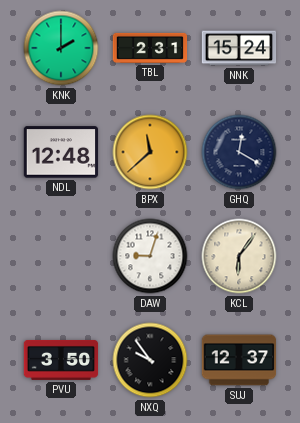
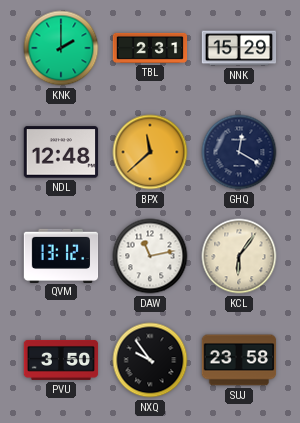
NNK: 15:24 -> 15:29 (239, 48)
QVM: none -> 13:12 (61, 255)
DAW: 9:03 -> 11:13 (150, 256)
SUJ: 12:37 -> 23:58 (239, 360)
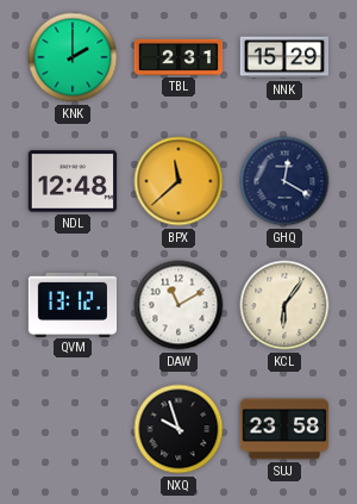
DAW: 11:13 -> 11:10 (178, 305)
PVU: 3:50 -> none (61, 360)
NXQ: 9:54 -> 9:57 (178, 429)
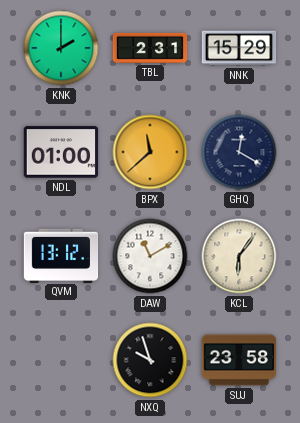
NDL: 12:48 -> 01:00 (61, 152)
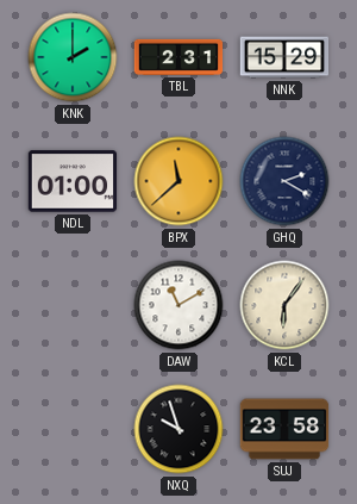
GHQ: 12:20 -> 2:20 (284, 181)
QVM: 13:12 -> none (61, 255)
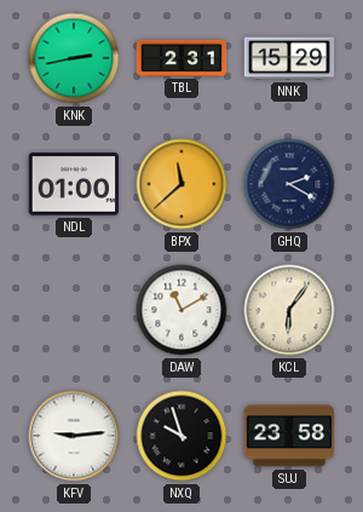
KNK: 2:00 -> 2:43 (74, 58)
KFV: none -> 9:14 (74, 436)
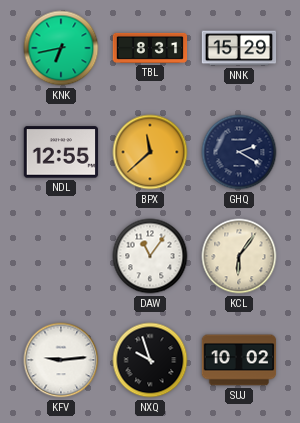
KNK: 2:43 -> 6:43 (61, 48)
TBL: 2:31 -> 8:31 (150, 48)
NDL: 01:00 -> 12:55 (61, 152)
DAW: 11:10 -> 11:06 (150, 256)
SUJ: 23:58 -> 10:02 (239, 360)
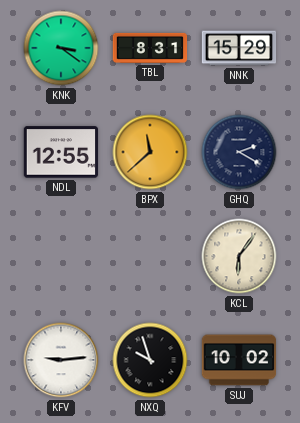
KNK: 6:43 -> 3:21 (61, 48)
DAW: 11:06 -> none (150, 256)
